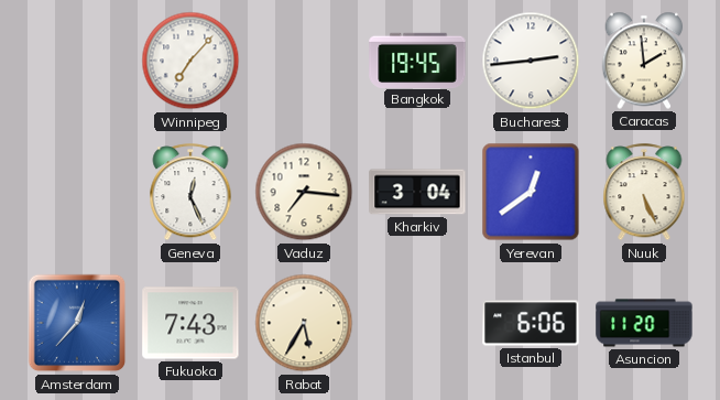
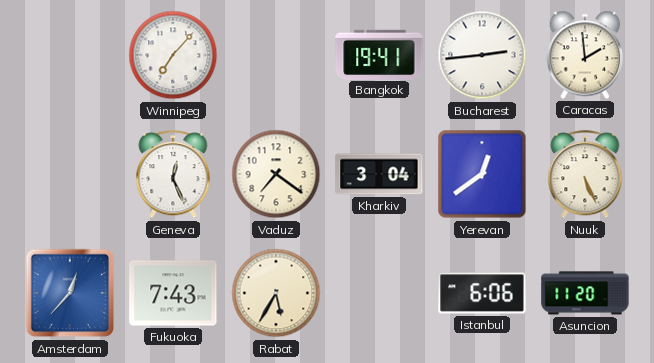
Bangkok: 19:45 -> 19:41 (379, 54)
Vaduz: 7:16 -> 7:21 (276, 174)
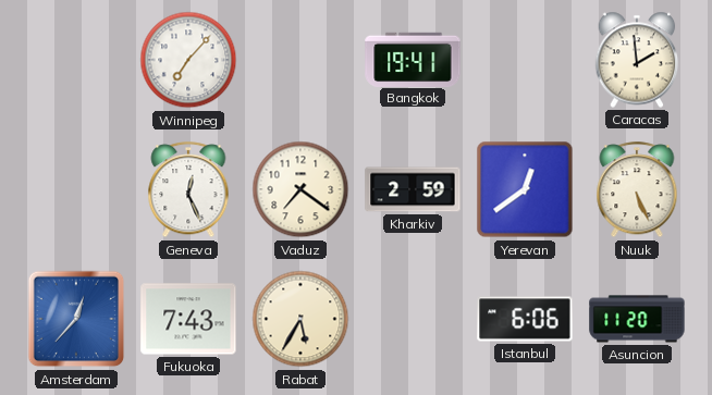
Bucharest: 2:44 -> none (482, 55)
Kharkiv: 3:04 -> 2:59 (413, 189)
